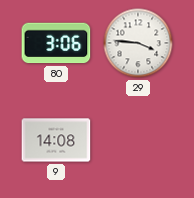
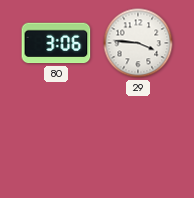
9: 14:08 -> none (56, 140)
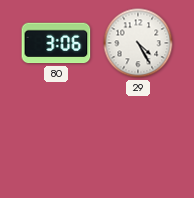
29: 3:46 -> 4:25 (138, 43)
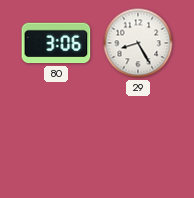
29: 4:25 -> 8:25 (138, 43)
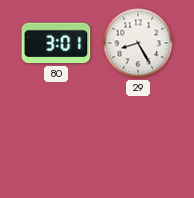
80: 3:06 -> 3:01 (56, 43)
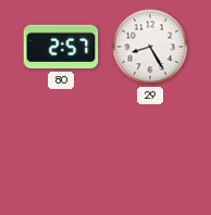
80: 3:01 -> 2:57 (61, 47)
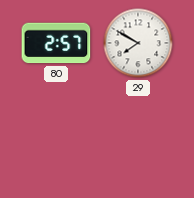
29: 8:25 -> 7:50 (138, 43)
